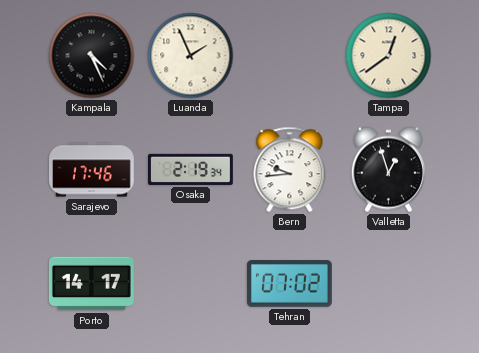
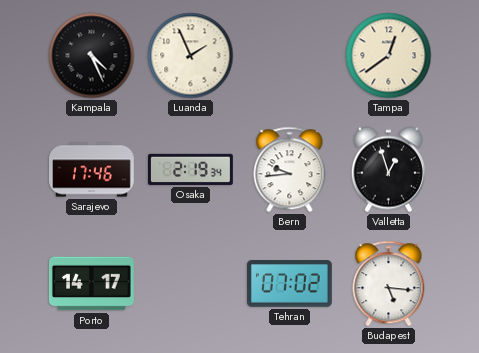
Budapest: none -> 5:16 (389, 284)
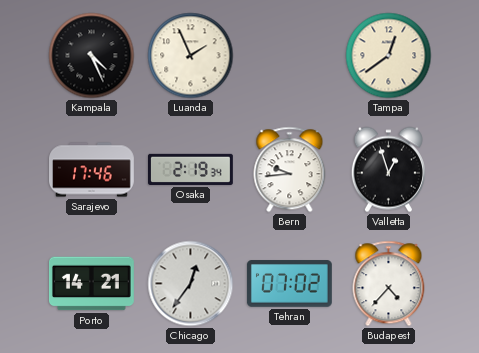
Porto: 14:17 -> 14:21 (92, 284)
Chicago: none -> 12:36 (191, 284)
Budapest: 5:16 -> 4:37 (389, 284)
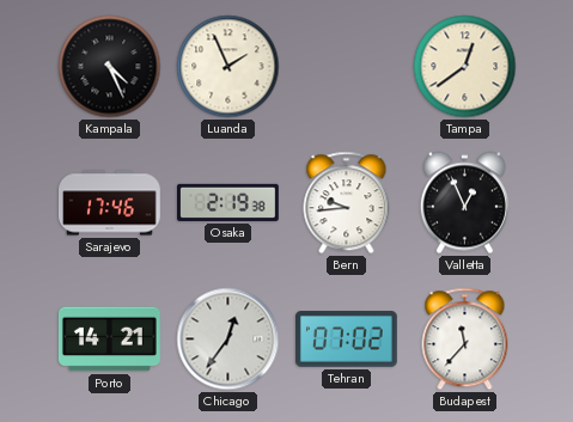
Osaka: 2:19:34 -> 2:19:38 (228, 202)
Valletta: 12:57 -> 12:56 (464, 203)
Budapest: 4:37 -> 11:37 (465, 340)
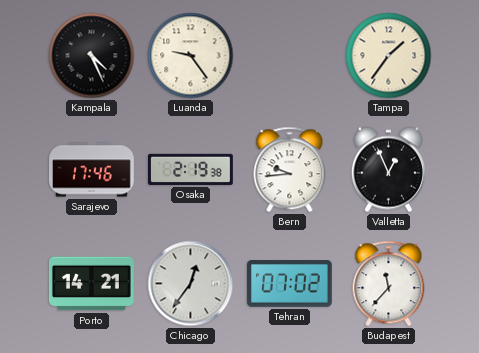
Luanda: 1:56 -> 9:24 (191, 56)
Tampa: 12:39 -> 1:36 (389, 56)
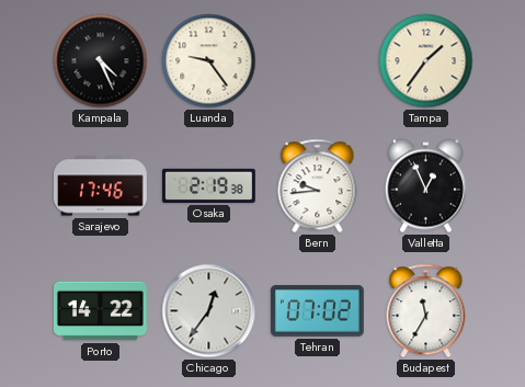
Porto: 14:21 -> 14:22 (101, 311)
Budapest: 11:37 -> 11:35 (426, 311)
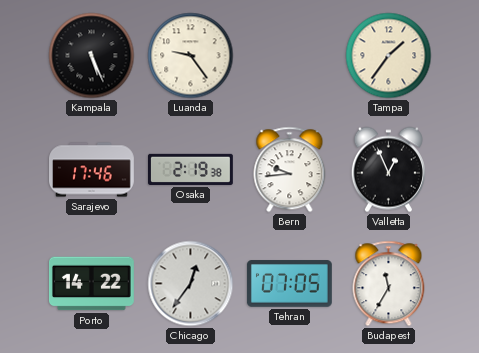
Kampala: 4:26 -> 5:26 (92, 56)
Tehran: 07:02 -> 07:05 (289, 284)
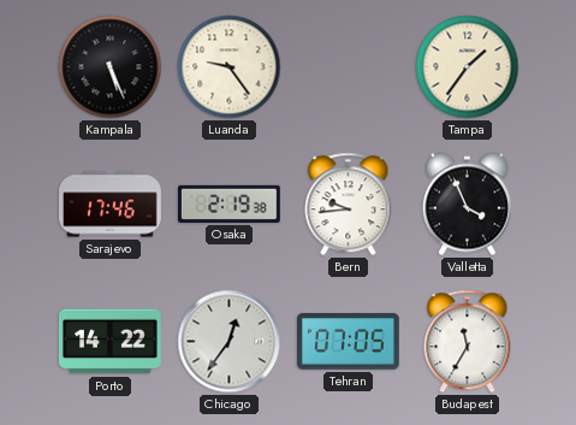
Valletta: 12:56 -> 3:56 (467, 205)
